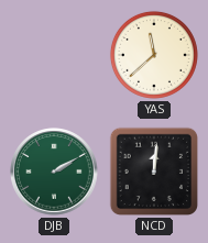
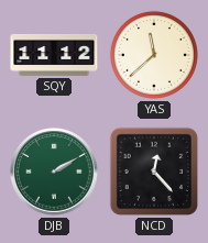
SQY: none -> 11:12 (54, 55)
NCD: 12:01 -> 12:23 (154, 172)
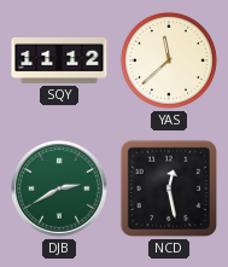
DJB: 2:10 -> 2:40 (59, 188)
NCD: 12:23 -> 12:28 (169, 188)
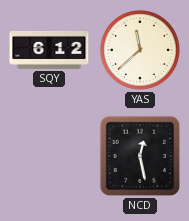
SQY: 11:12 -> 6:12 (49, 50)
DJB: 2:40 -> none (59, 188)
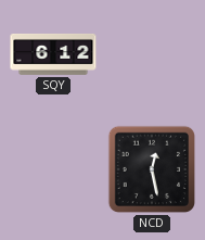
YAS: 11:38 -> none (140, 50)
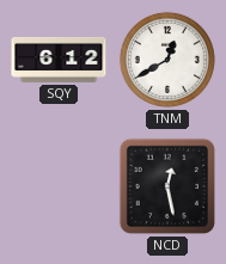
TNM: none -> 12:40 (167, 60)
